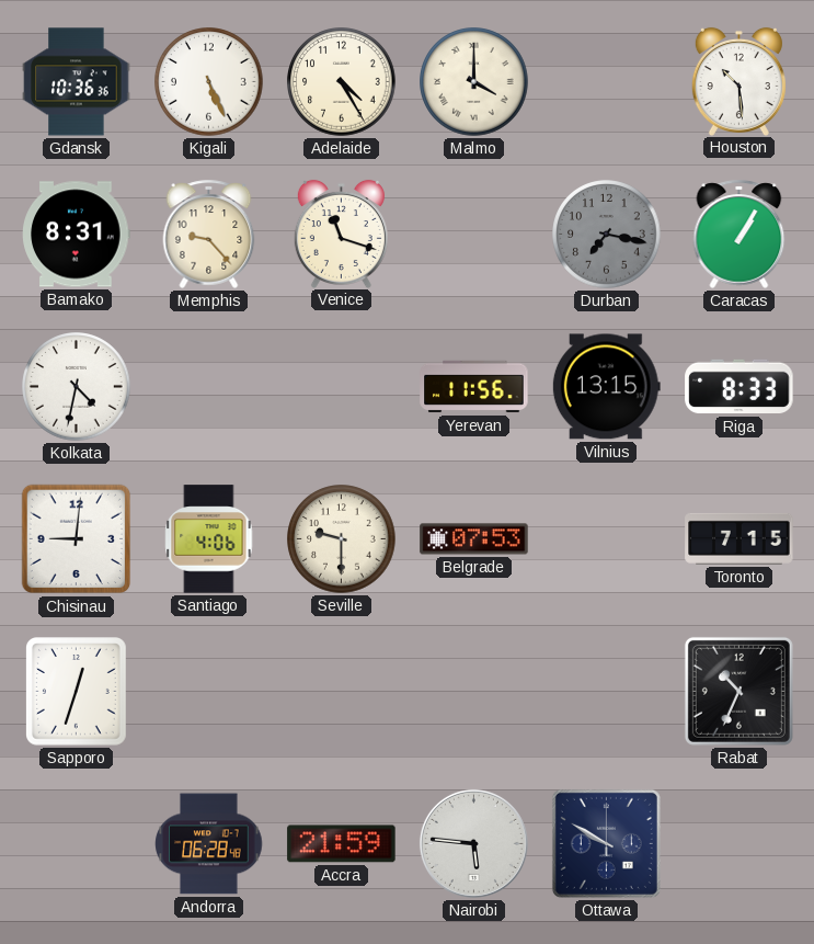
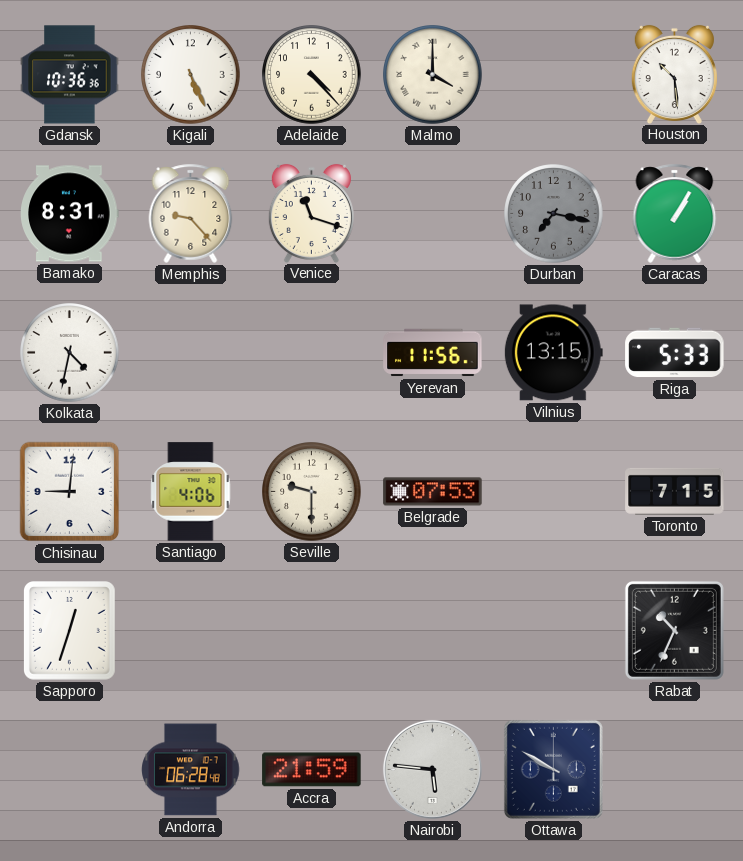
Adelaide: 4:25 -> 4:23 (312, 75)
Riga: 8:33 -> 5:33 (675, 353)
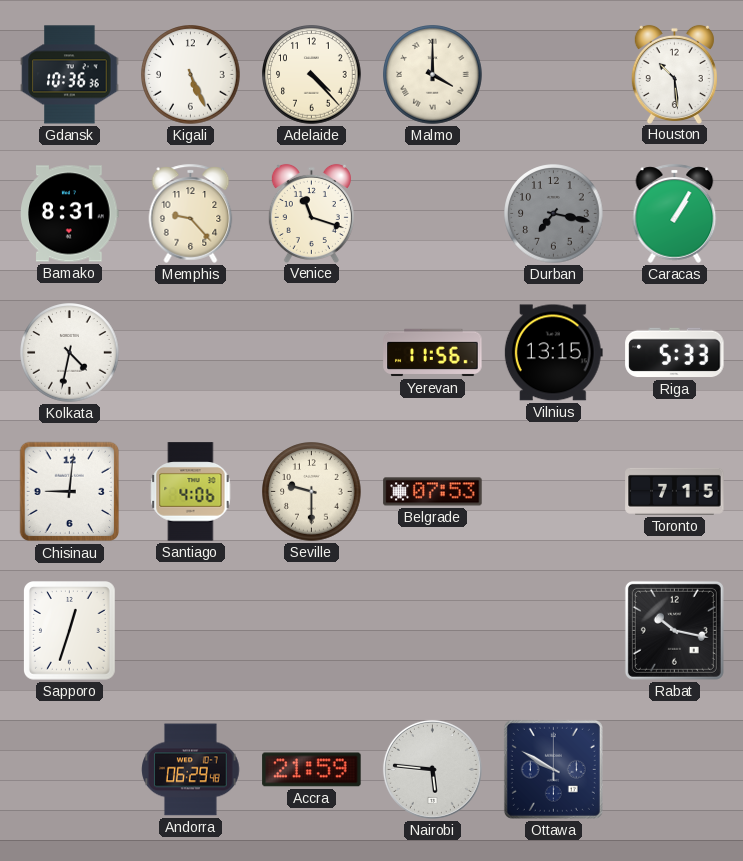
Rabat: 10:34 -> 10:17 (674, 630)
Andorra: 06:28 -> 06:29 (191, 770)
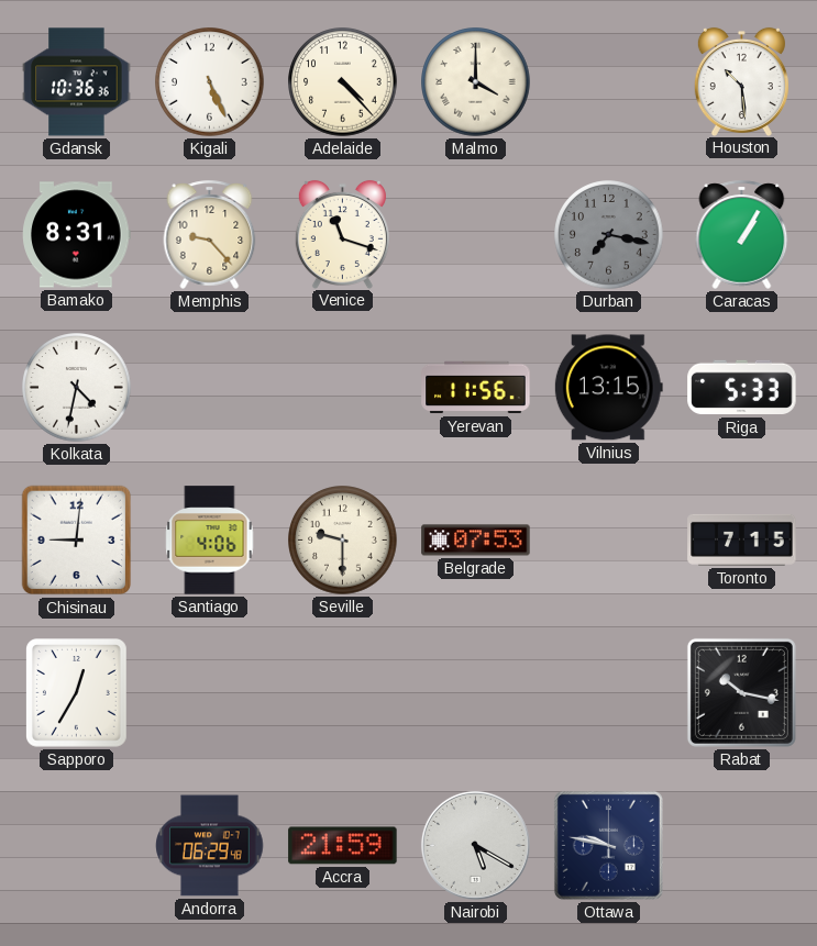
Sapporo: 12:33 -> 12:35 (77, 693)
Nairobi: 5:46 -> 5:20 (475, 845)
Ottawa: 9:50 -> 9:47 (608, 845)
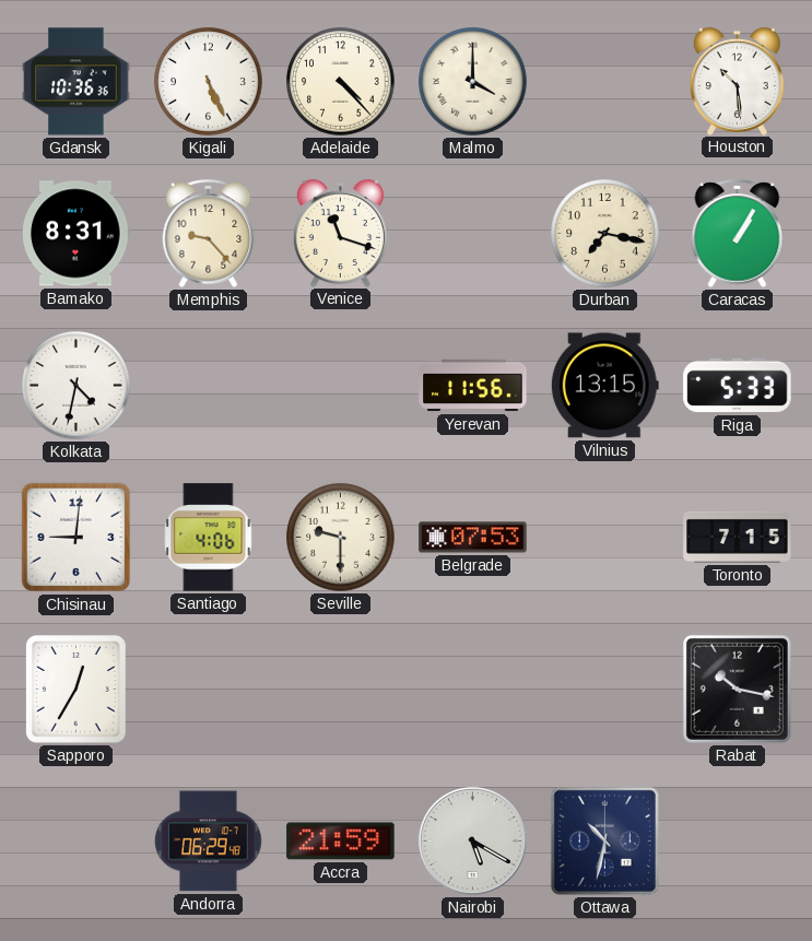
Durban dial: grey -> cream (605, 234)
Ottawa: 9:47 -> 10:32 (604, 840)
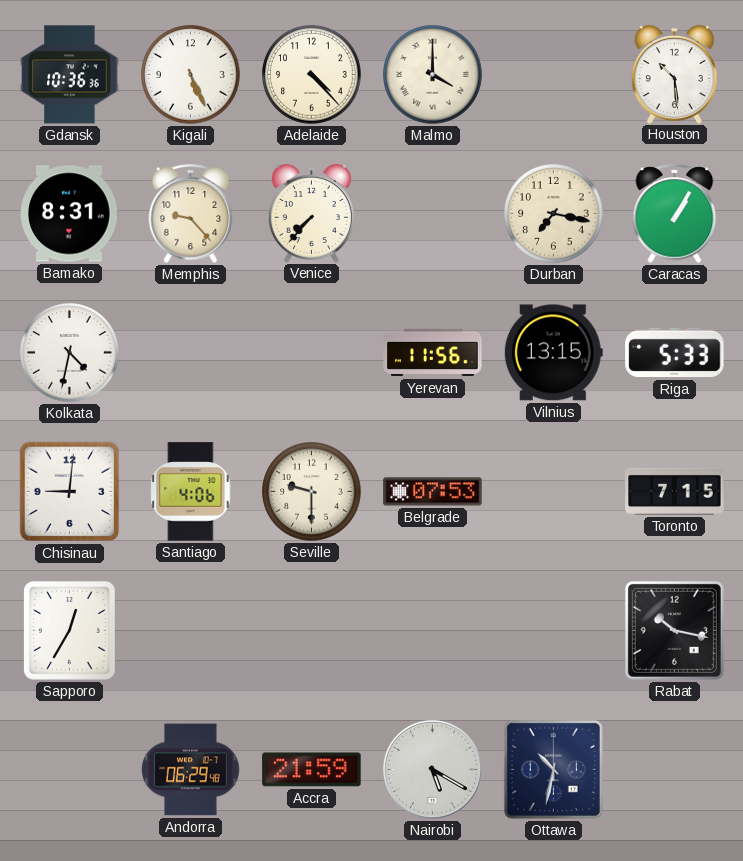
Venice: 11:18 -> 7:37 (311, 213)
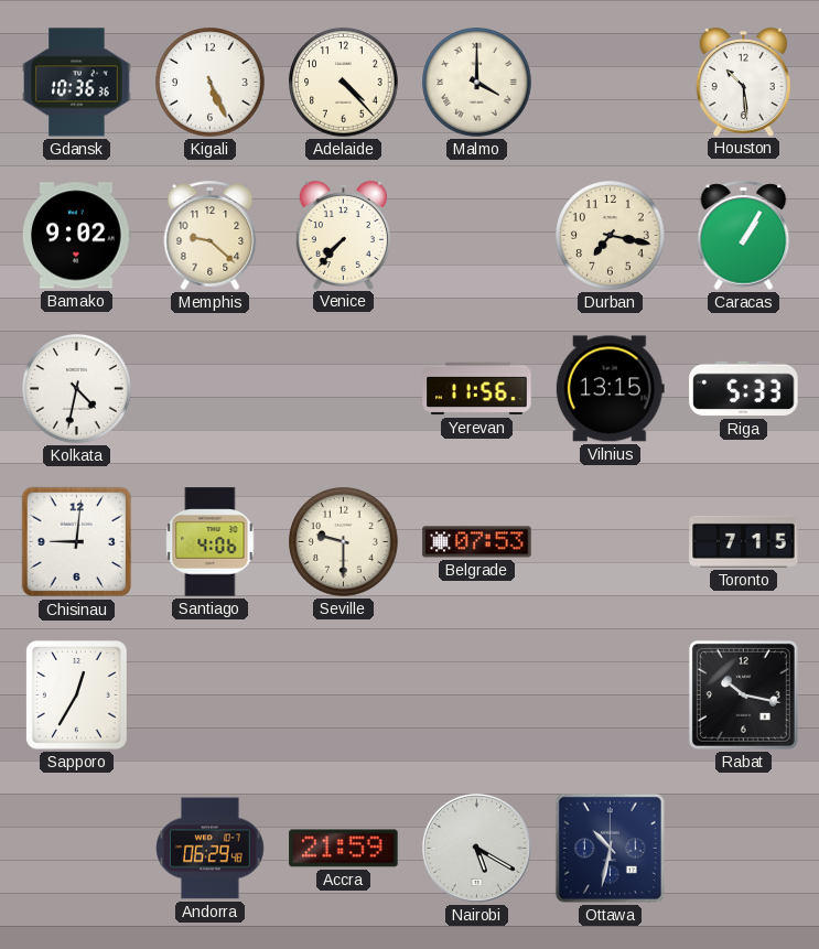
Bamako: 8:31 -> 9:02 (77, 236)
Memphis: 9:23 -> 9:22 (211, 235)
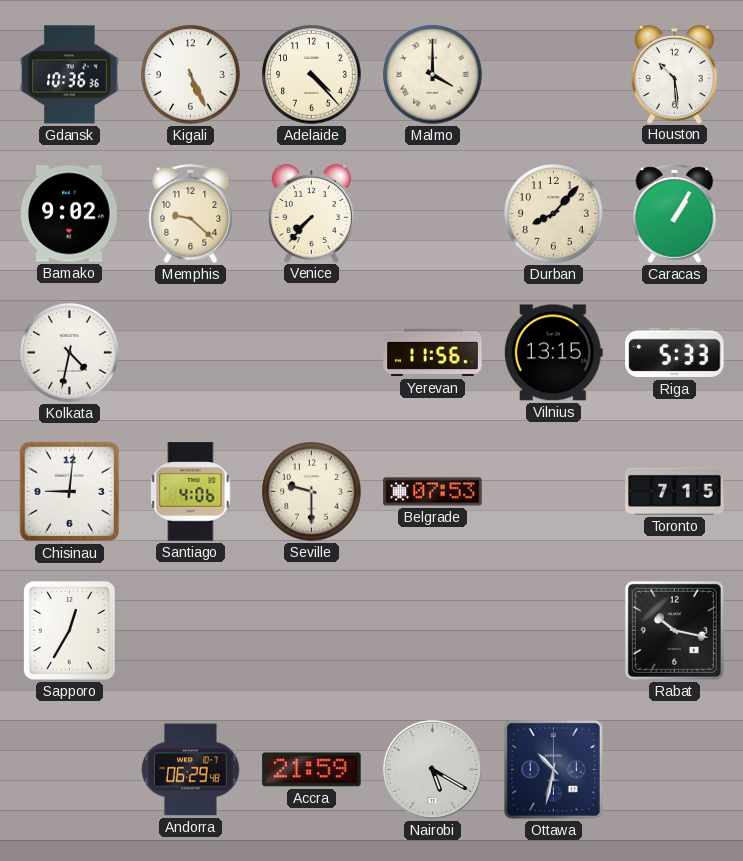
Durban: 7:17 -> 8:07 (554, 214)
